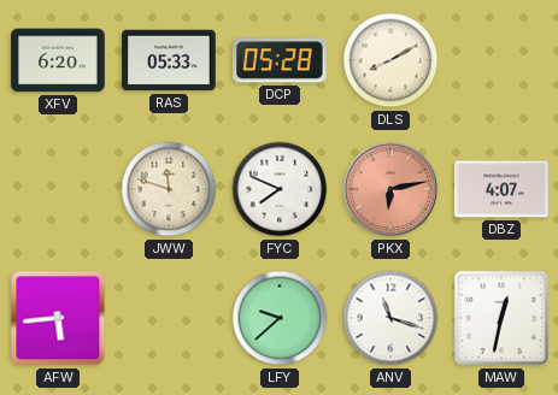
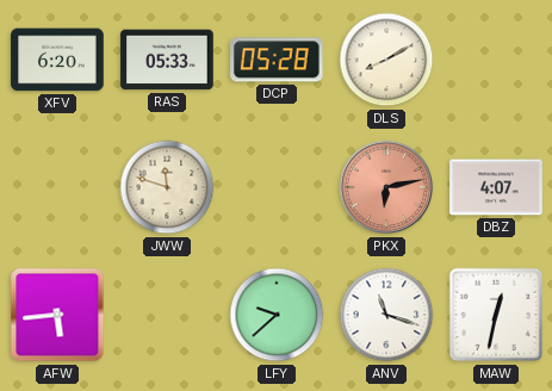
FYC: 7:49 -> none (280, 189)
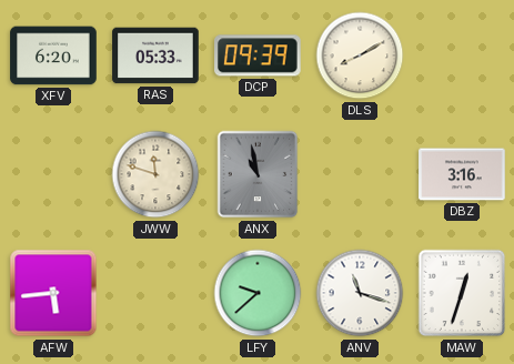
DCP: 05:28 -> 09:39 (259, 55)
ANX: none -> 10:58 (258, 174)
PKX: 6:13 -> none (386, 187)
DBZ: 4:07 -> 3:16 (462, 174)
MAW: 12:32 -> 12:33 (462, 293)
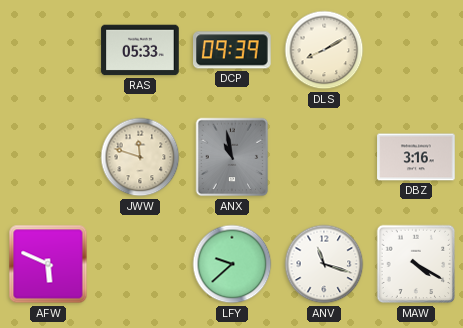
XFV: 6:20 -> none (53, 55)
AFW: 5:44 -> 5:49 (48, 264)
MAW: 12:33 -> 4:20 (416, 264)
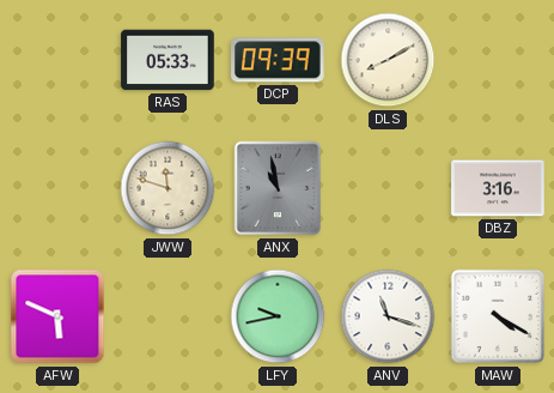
LFY: 9:38 -> 9:43 (278, 316)
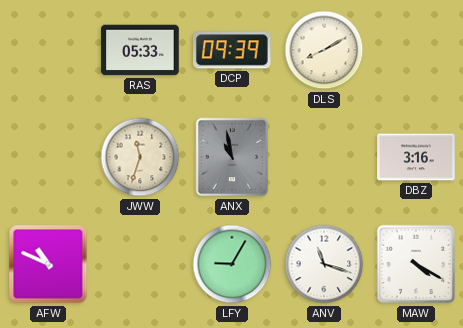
JWW: 11:48 -> 11:33 (140, 157)
AFW: 5:49 -> 10:49 (48, 264)
LFY: 9:43 -> 9:05 (232, 264)
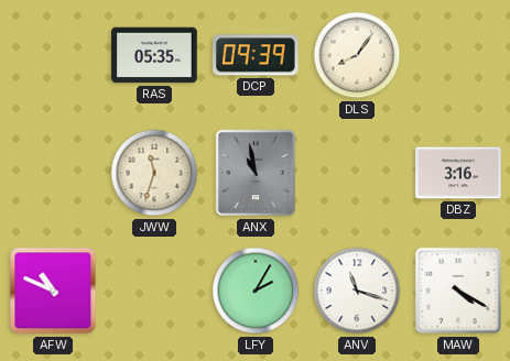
RAS: 05:33 -> 05:35 (154, 55)
DLS: 8:10 -> 8:06 (357, 55)
LFY: 9:05 -> 2:05 (256, 291)
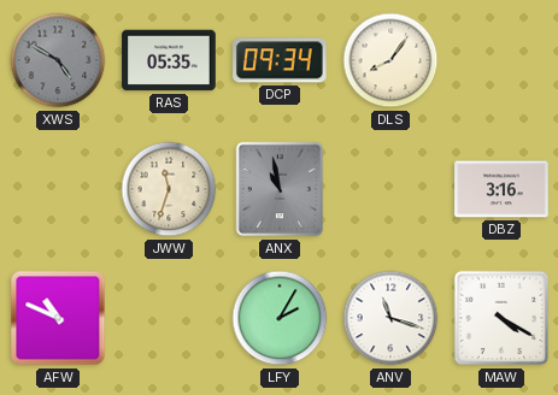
XWS: none -> 4:50 (58, 60)
DCP: 09:39 -> 09:34 (281, 60)
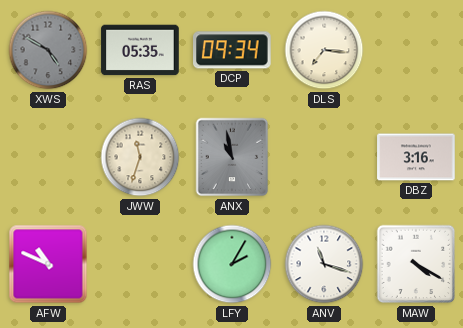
DLS: 8:06 -> 7:16 (324, 50)
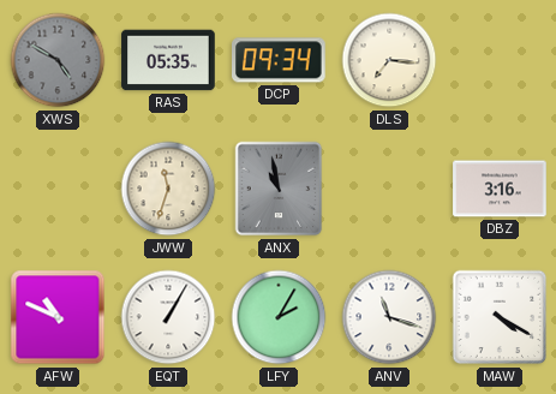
EQT: none -> 1:05 (168, 317)
